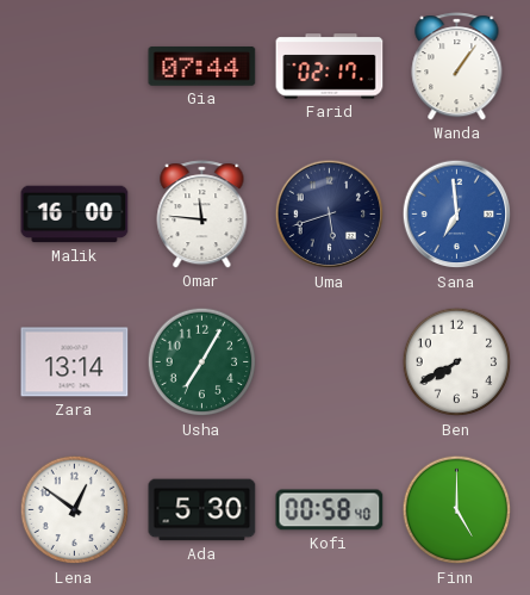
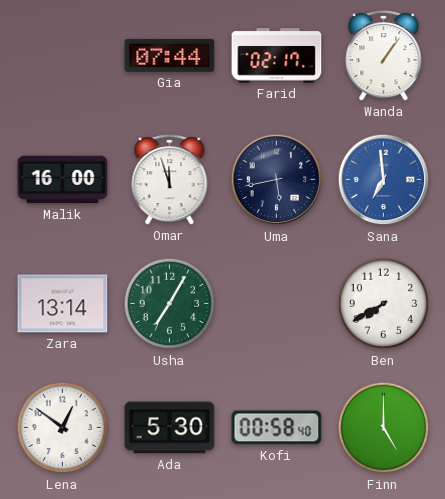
Omar: 11:46 -> 11:57 (170, 180)
Uma: 5:42 -> 5:43 (277, 180)
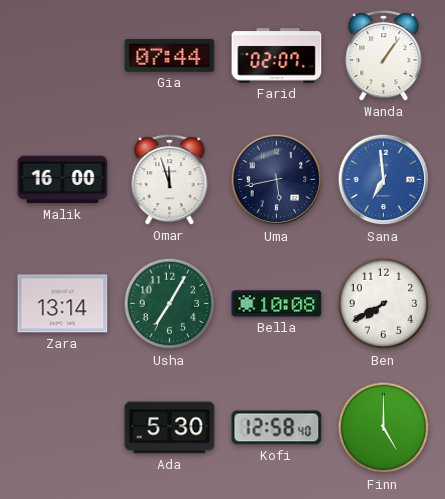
Farid: 02:17 -> 02:07 (277, 56)
Bella: none -> 10:08 (277, 304)
Lena: 12:51 -> none (63, 428)
Kofi: 00:58 -> 12:58 (277, 428)
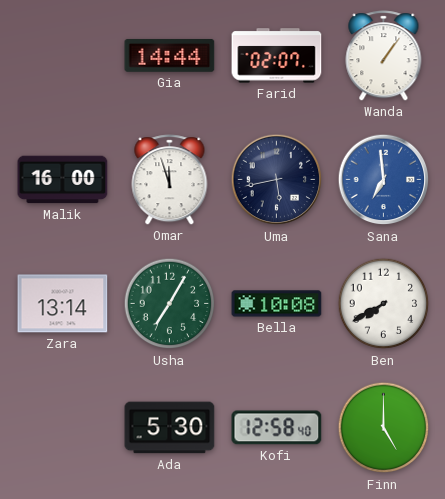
Gia: 07:44 -> 14:44 (170, 55)
